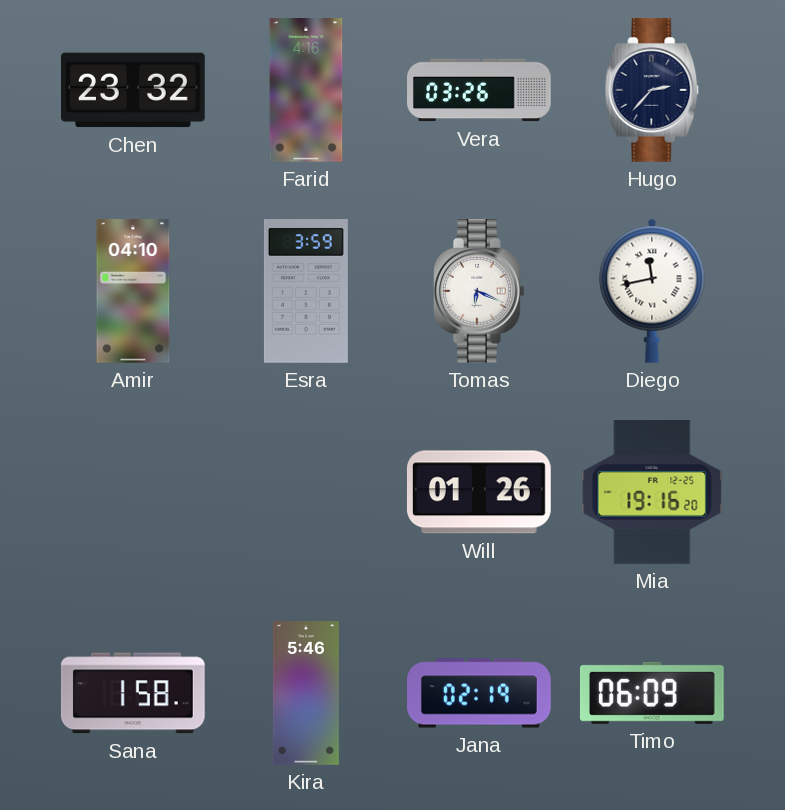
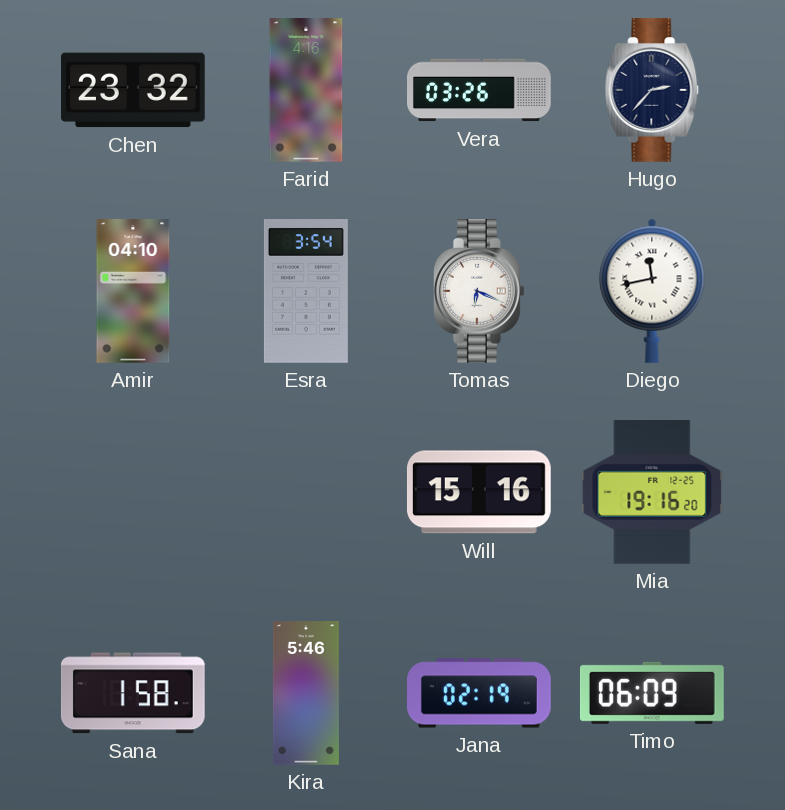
Esra: 3:59 -> 3:54 (306, 292)
Will: 01:26 -> 15:16 (479, 492)
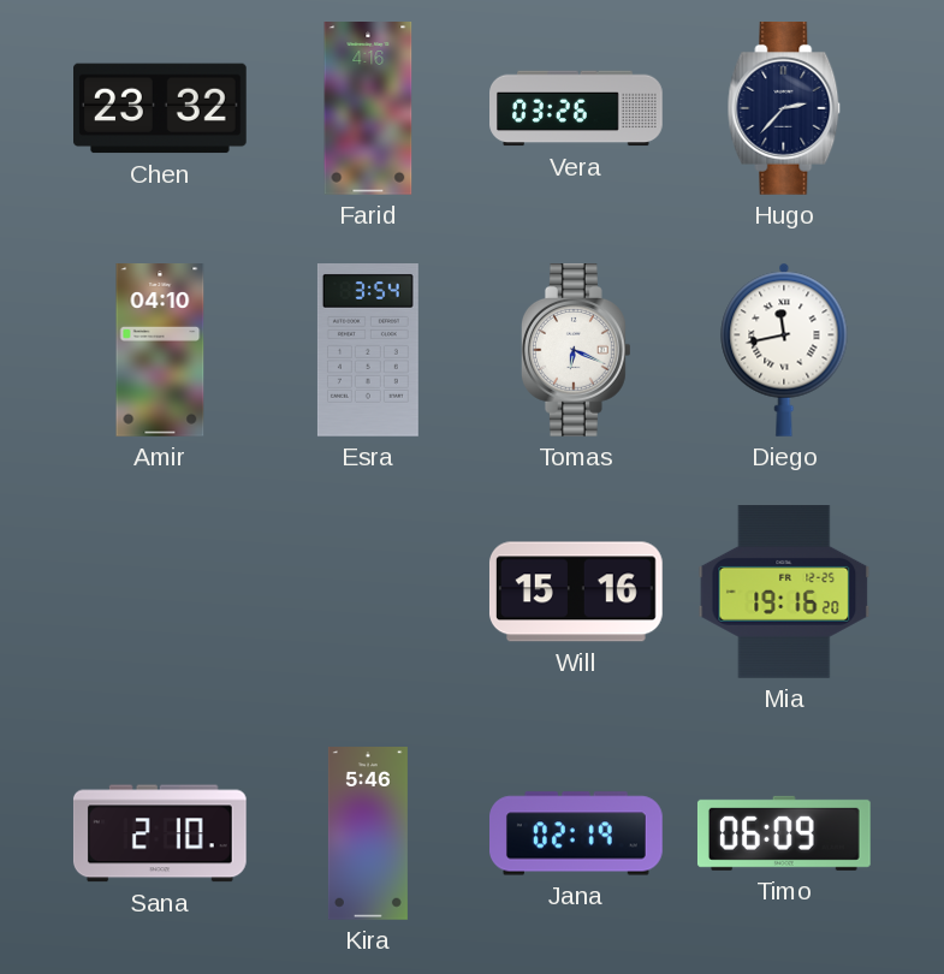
Sana: 1:58 -> 2:10 (160, 833)
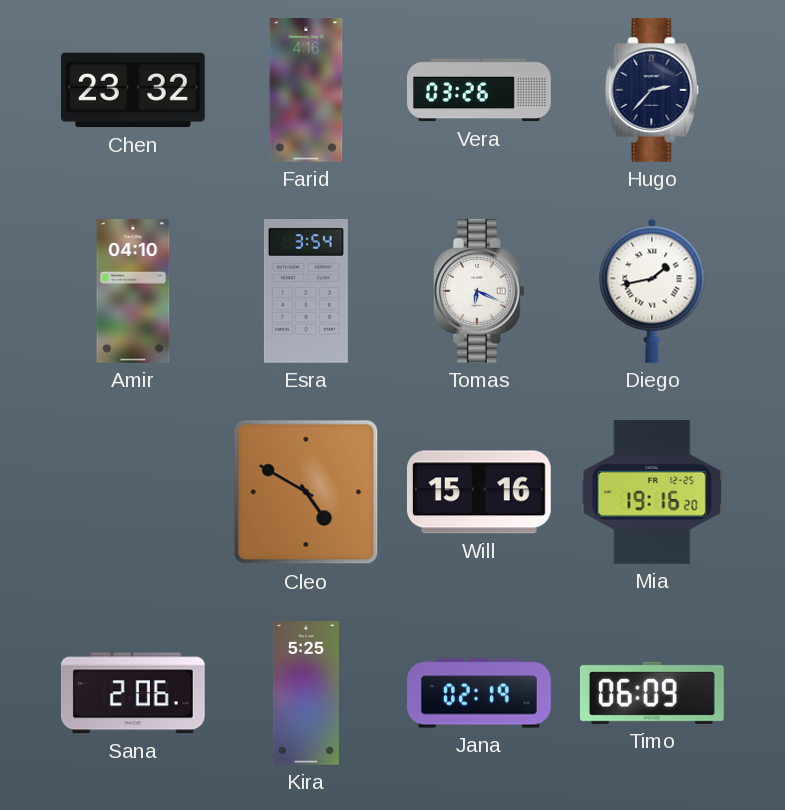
Diego: 11:43 -> 1:43 (652, 291)
Cleo: none -> 4:50 (306, 492)
Sana: 2:10 -> 2:06 (133, 693)
Kira: 5:46 -> 5:25 (306, 693)
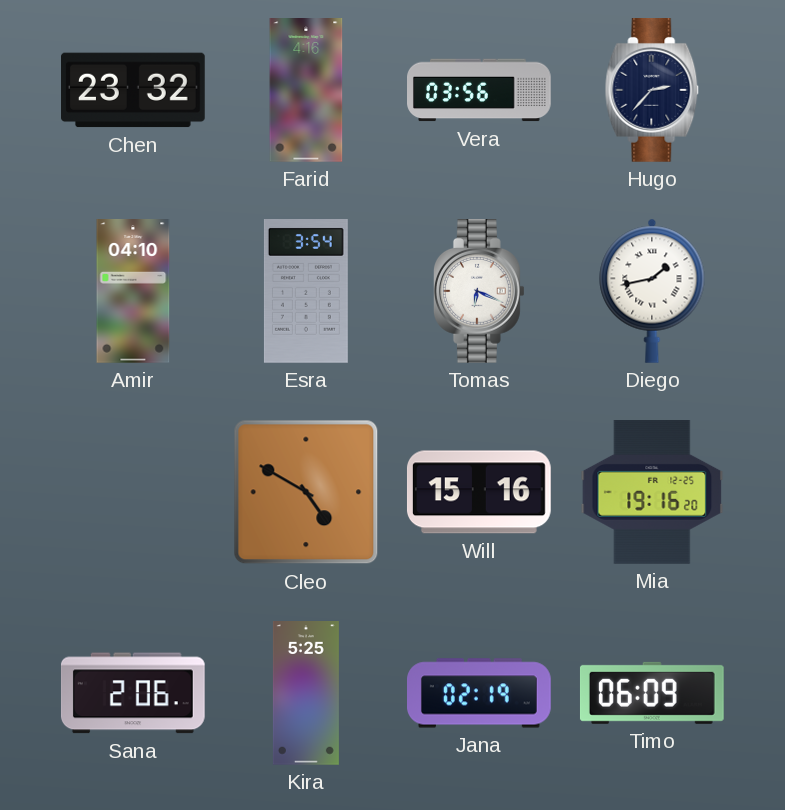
Vera: 03:26 -> 03:56 (480, 90)
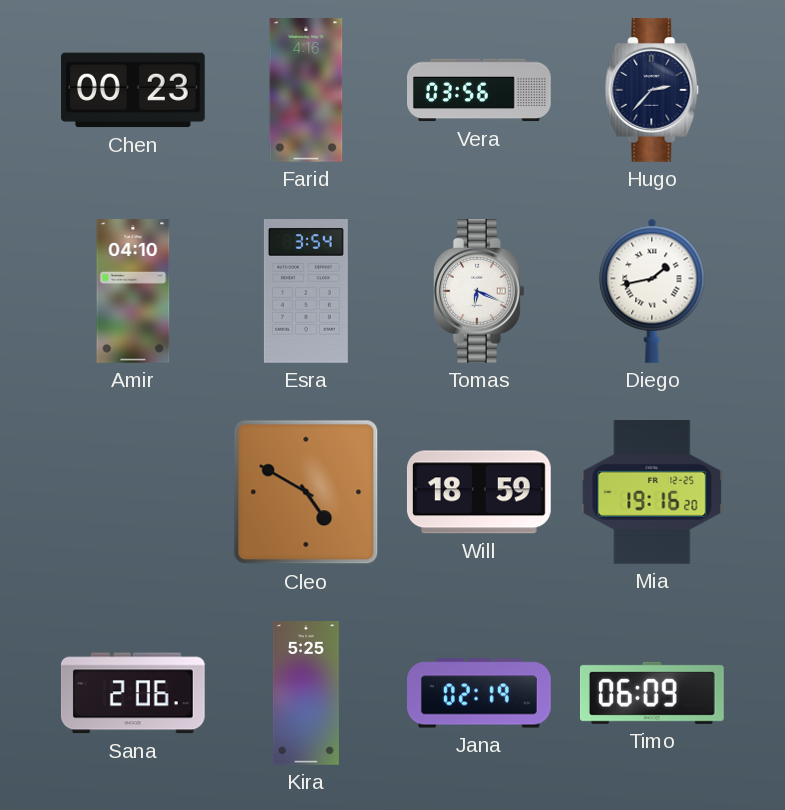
Chen: 23:32 -> 00:23 (134, 90)
Will: 15:16 -> 18:59 (479, 492)
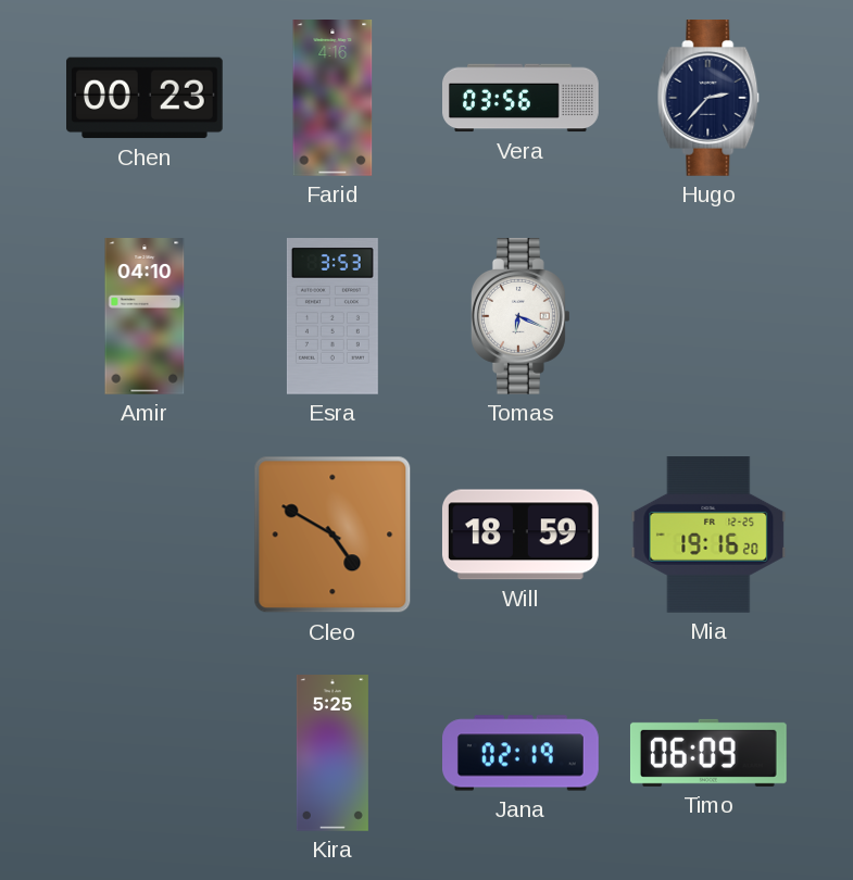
Esra: 3:54 -> 3:53 (333, 317)
Diego: 1:43 -> none (652, 291)
Sana: 2:06 -> none (133, 693)
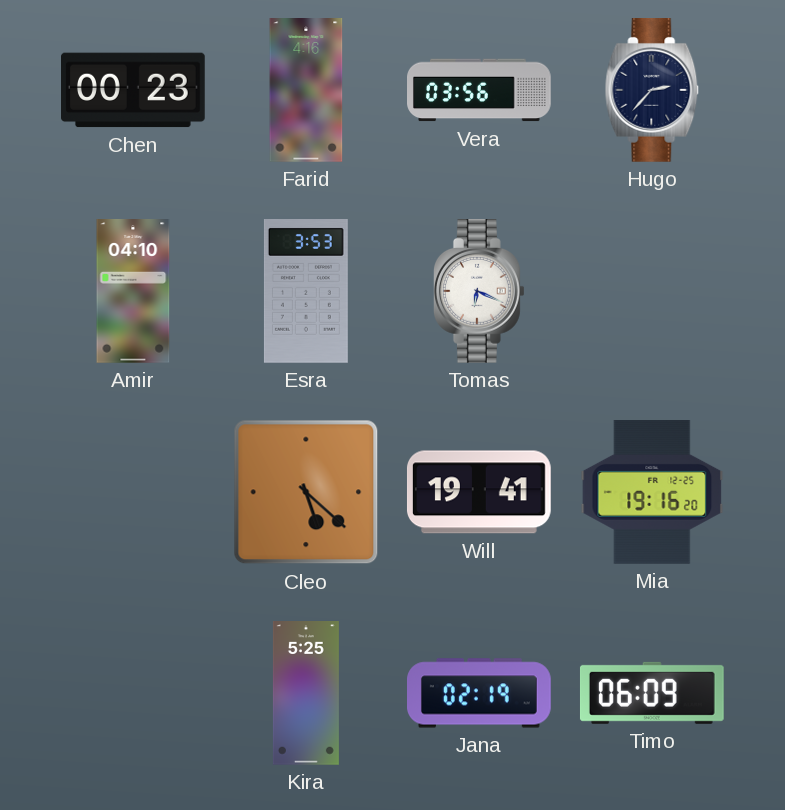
Cleo: 4:50 -> 5:22 (306, 492)
Will: 18:59 -> 19:41 (479, 492)
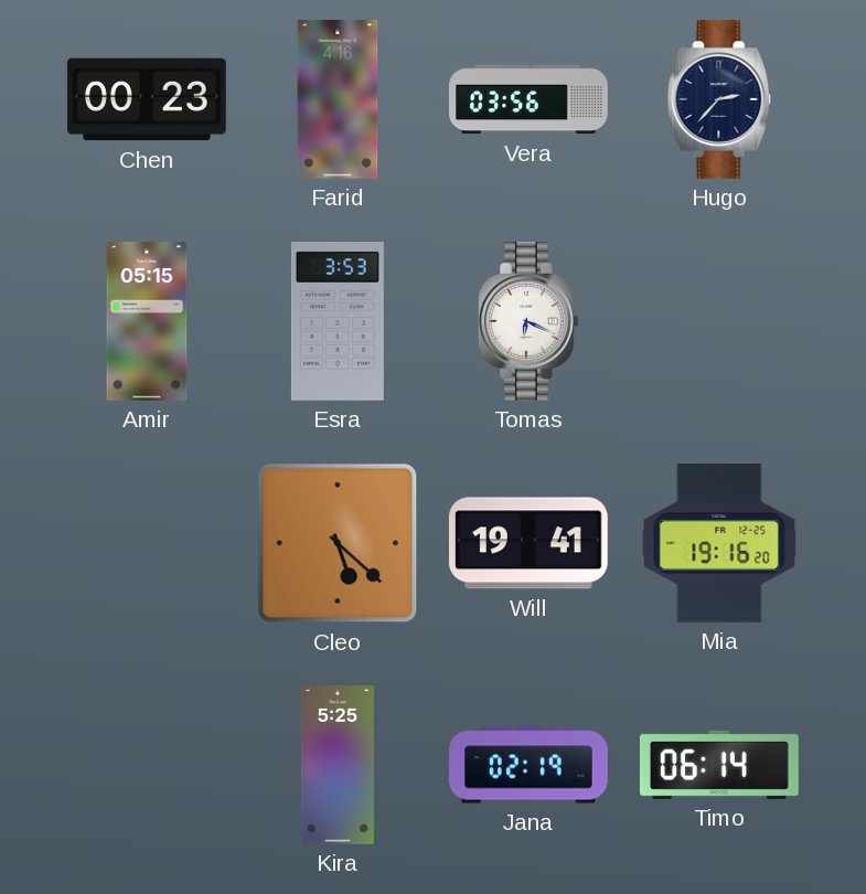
Amir: 04:10 -> 05:15 (147, 322)
Timo: 06:09 -> 06:14 (719, 765)
